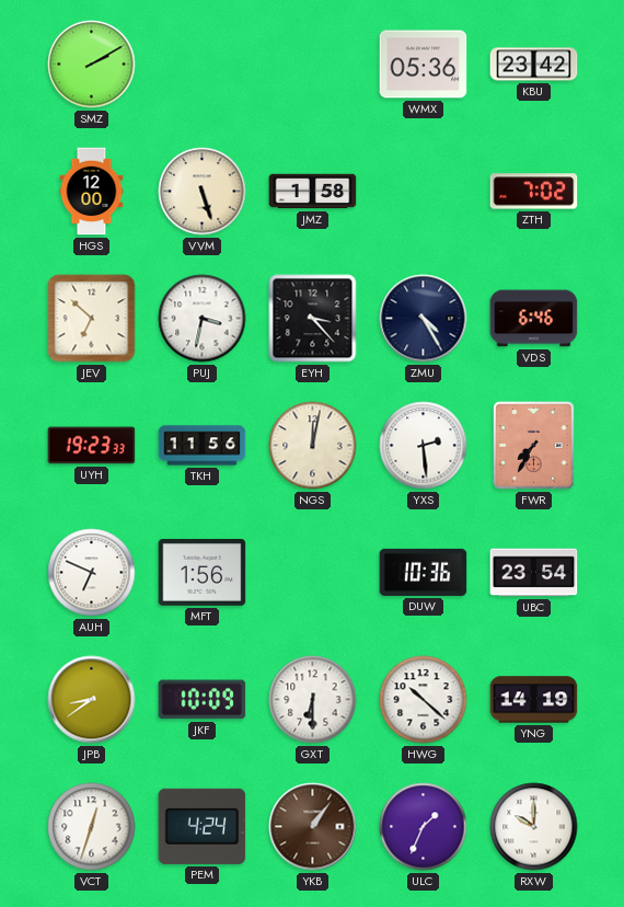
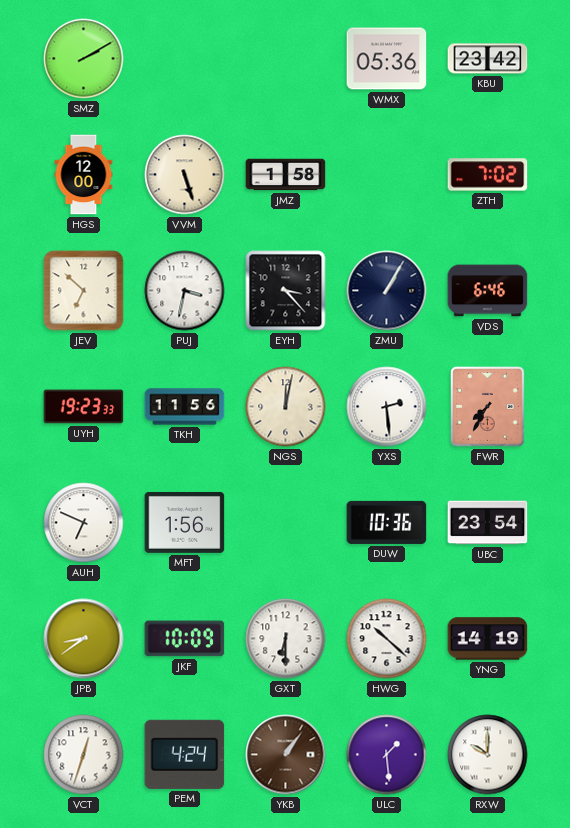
ZMU: 4:25 -> 1:05 (387, 291)
ULC: 1:34 -> 1:29 (387, 755)
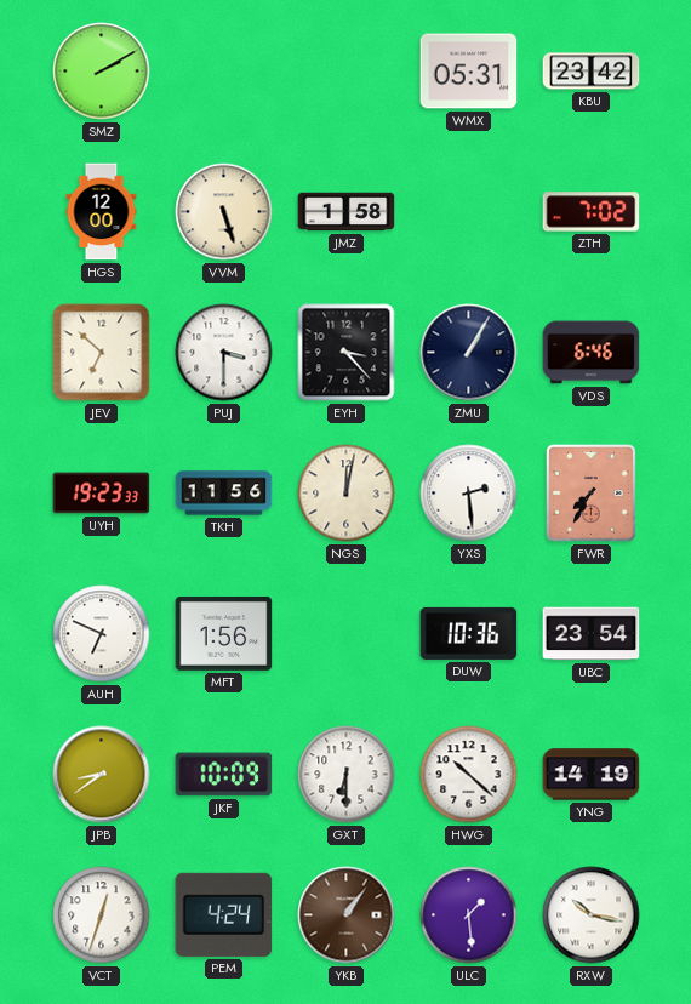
WMX: 05:36 -> 05:31 (469, 72)
PUJ: 3:32 -> 3:30 (224, 353)
RXW: 10:00 -> 10:17 (592, 915)
